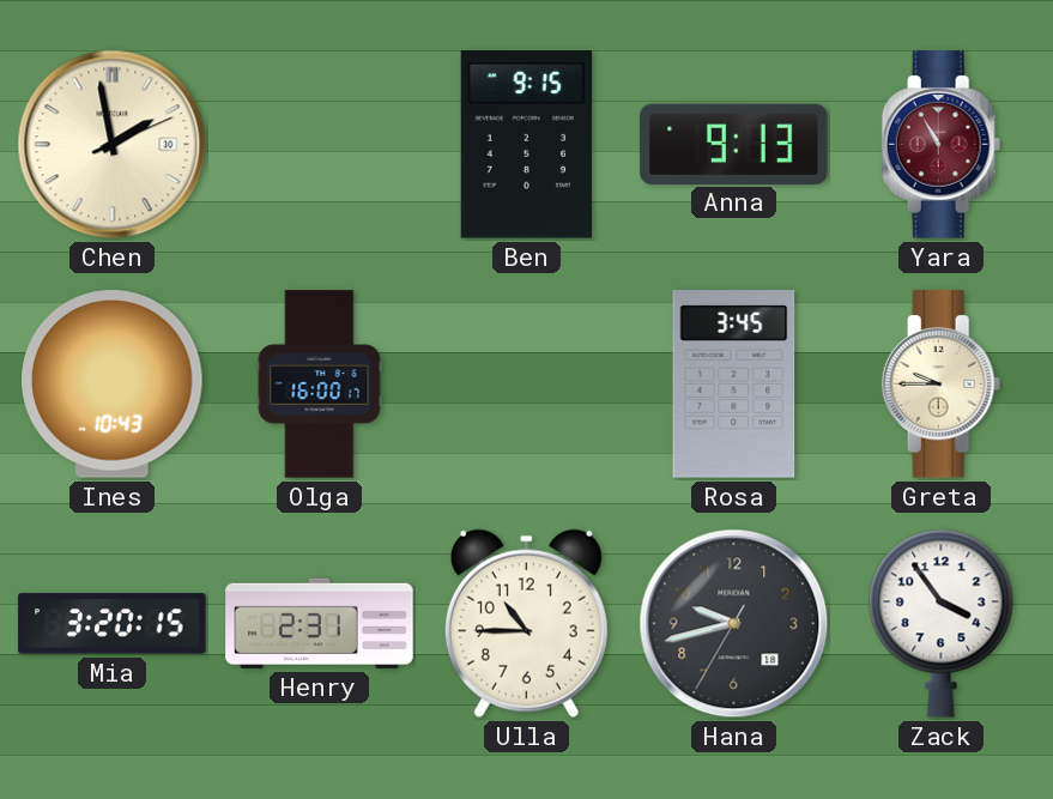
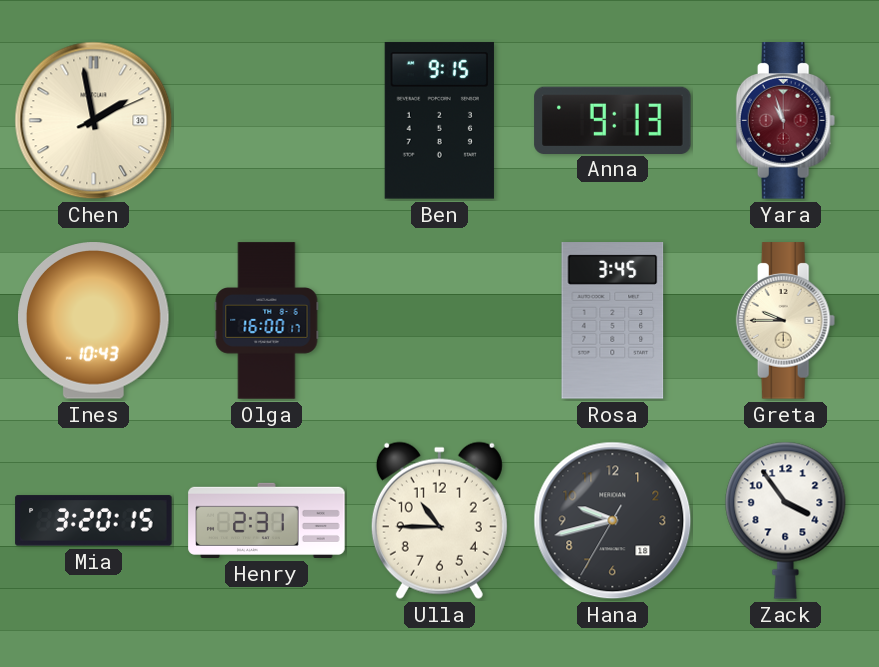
Yara: 10:55 -> 10:57 (786, 121)
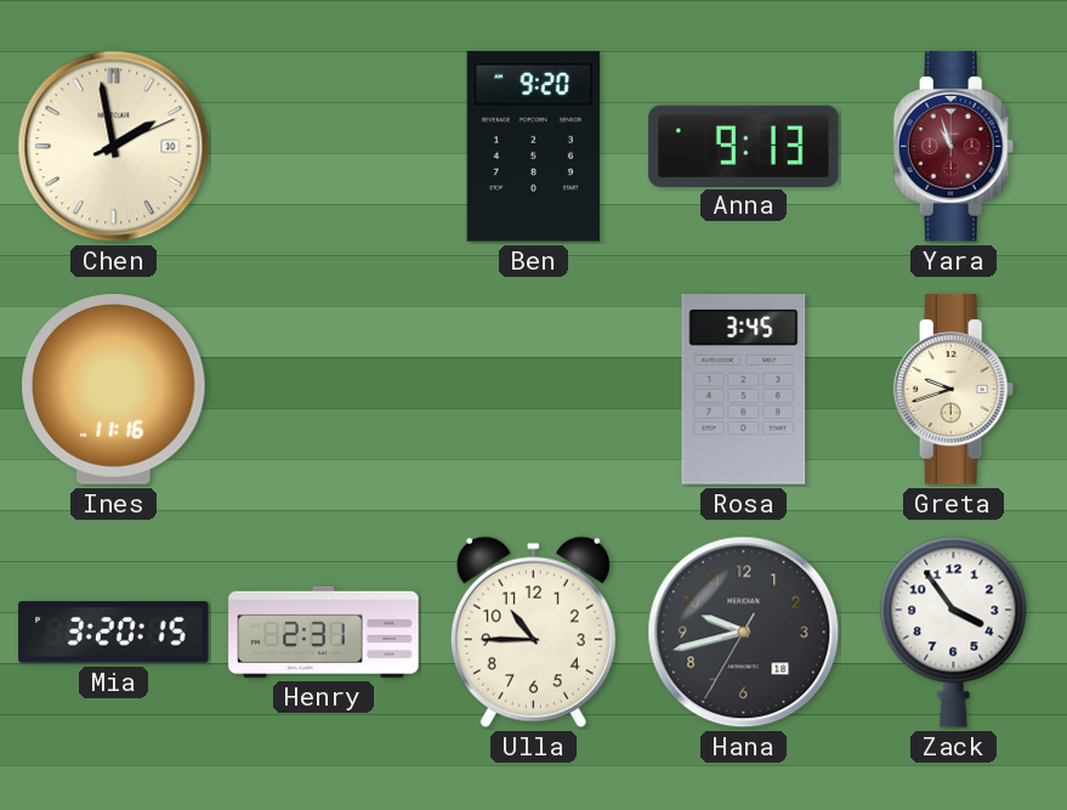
Ben: 9:15 -> 9:20 (533, 147)
Ines: 10:43 -> 11:16 (114, 390)
Olga: 16:00 -> none (267, 321)
Greta: 9:45 -> 9:42 (954, 390)
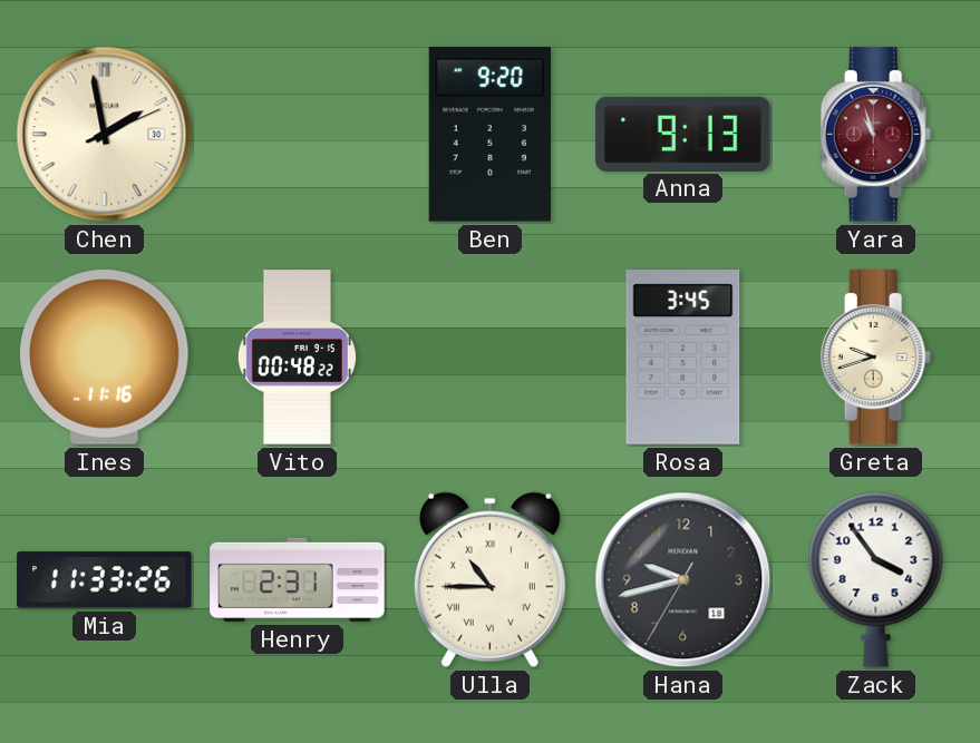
Vito: none -> 00:48 (297, 358)
Mia: 3:20 -> 11:33 (105, 580)
Ulla numerals: Arabic -> Roman (489, 579)
